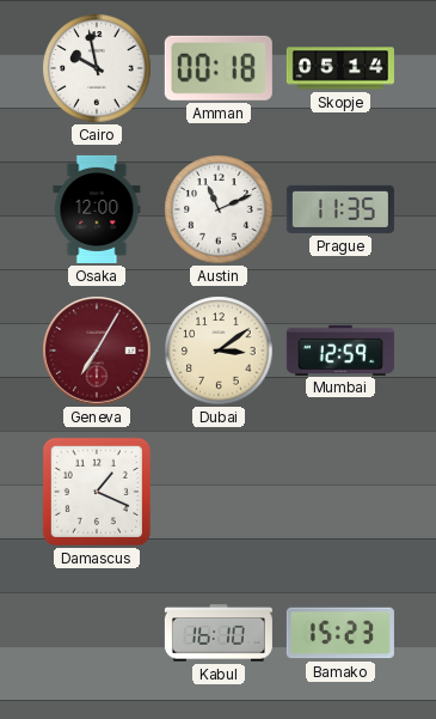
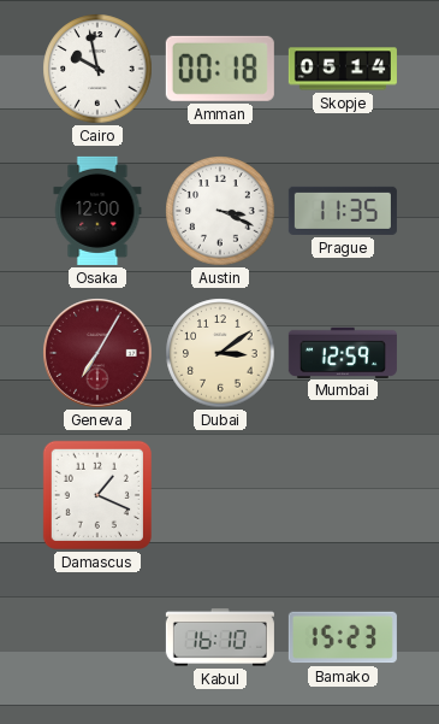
Austin: 11:11 -> 3:19 (220, 211)
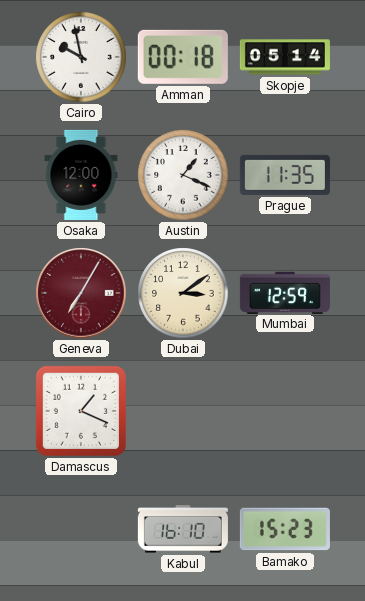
Austin: 3:19 -> 1:19 (183, 175)
